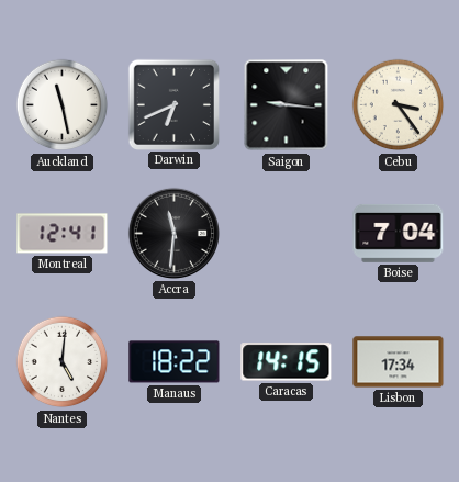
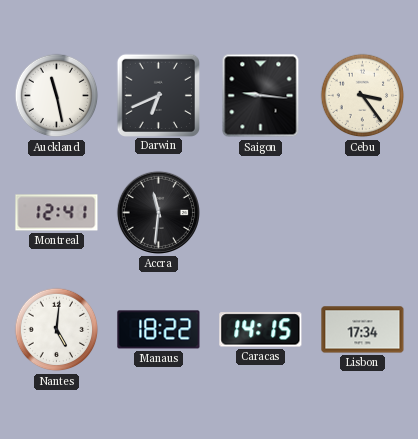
Boise: 7:04 -> none (399, 233)
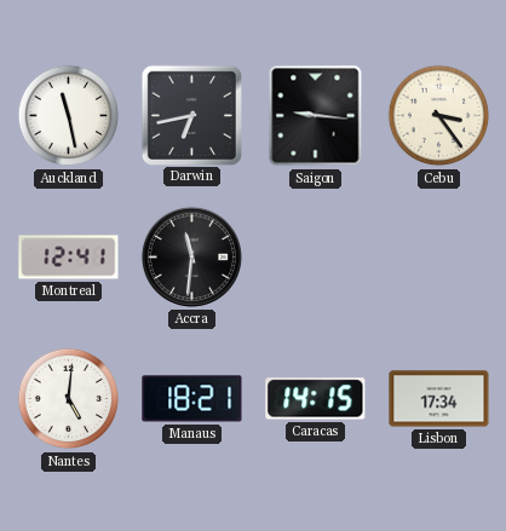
Darwin: 6:41 -> 6:43 (191, 115)
Manaus: 18:22 -> 18:21 (192, 399)
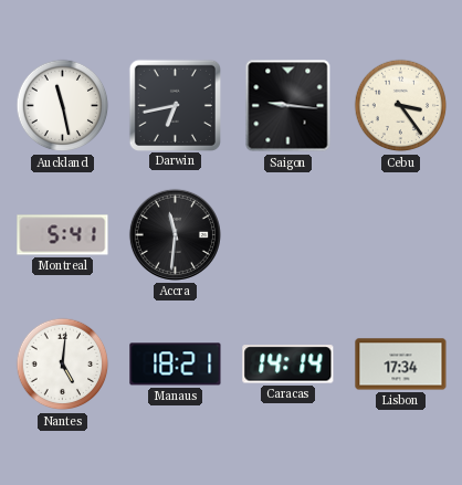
Montreal: 12:41 -> 5:41 (63, 235)
Caracas: 14:15 -> 14:14 (288, 365)
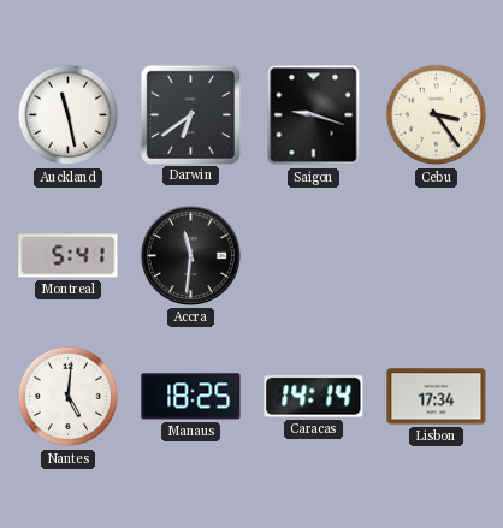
Darwin: 6:43 -> 6:39 (190, 114)
Saigon: 9:16 -> 9:18 (314, 115)
Manaus: 18:21 -> 18:25 (191, 397)
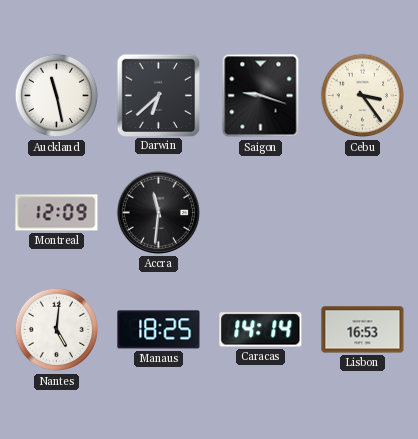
Darwin: 6:39 -> 6:38 (158, 95)
Montreal: 5:41 -> 12:09 (57, 213)
Lisbon: 17:34 -> 16:53 (363, 330)
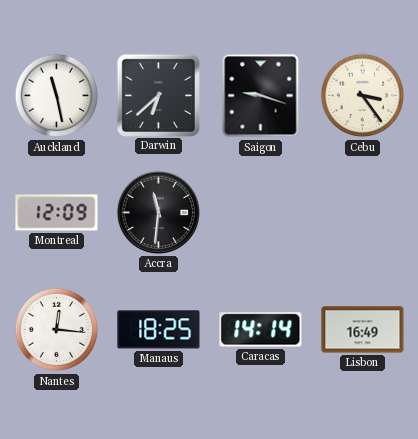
Nantes: 5:01 -> 12:16 (57, 330)
Lisbon: 16:53 -> 16:49 (363, 330)
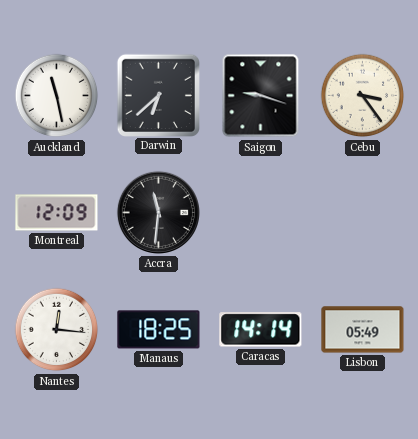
Lisbon: 16:49 -> 05:49 (363, 330)
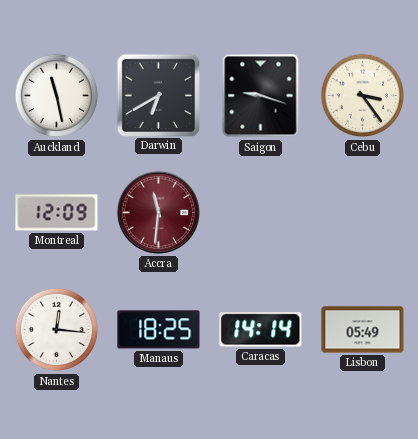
Darwin: 6:38 -> 6:40 (158, 95)
Accra dial: black -> burgundy (158, 212)
